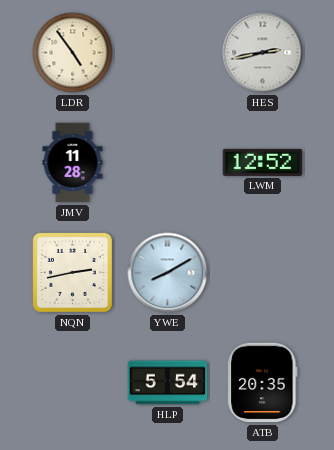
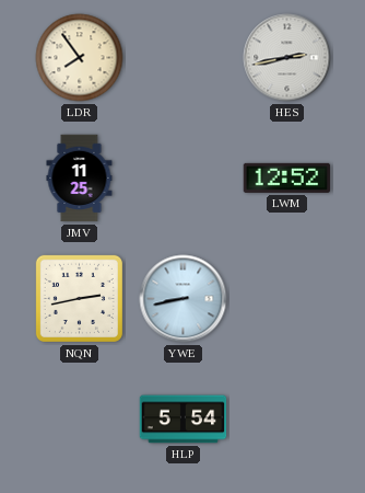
LDR: 4:54 -> 7:54 (80, 58)
JMV: 11:28 -> 11:25 (80, 179)
YWE: 8:10 -> 8:43 (184, 299)
ATB: 20:35 -> none (263, 383)
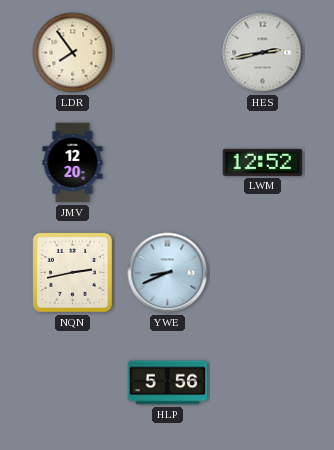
JMV: 11:25 -> 12:20 (73, 163)
YWE: 8:43 -> 8:41 (168, 273)
HLP: 5:54 -> 5:56 (168, 383)
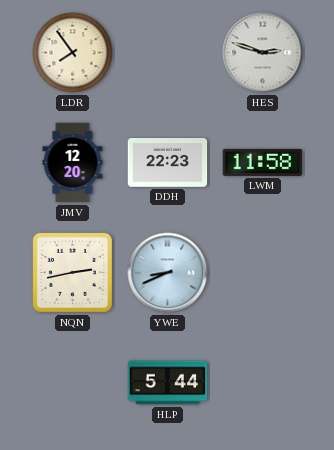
HES: 2:43 -> 2:48 (263, 53)
DDH: none -> 22:23 (168, 163)
LWM: 12:52 -> 11:58 (263, 162)
HLP: 5:56 -> 5:44 (168, 383)
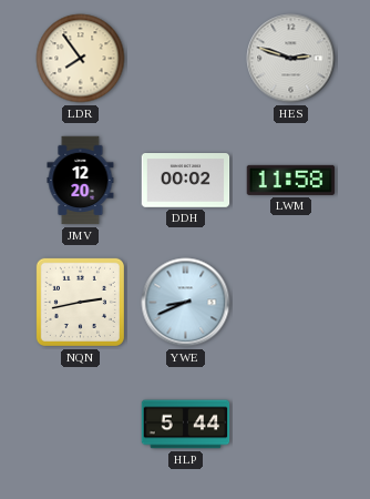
DDH: 22:23 -> 00:02 (186, 181)
